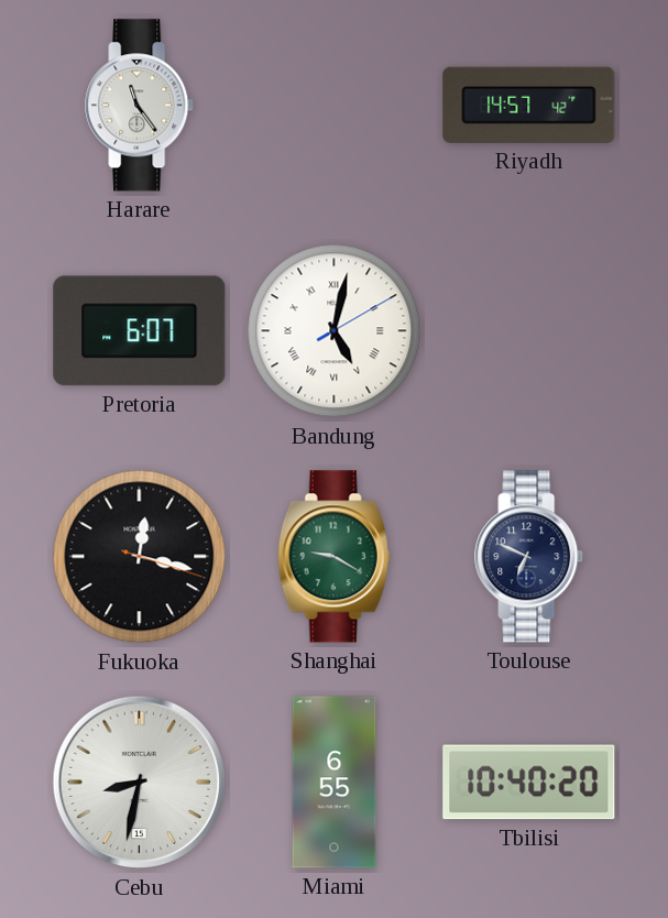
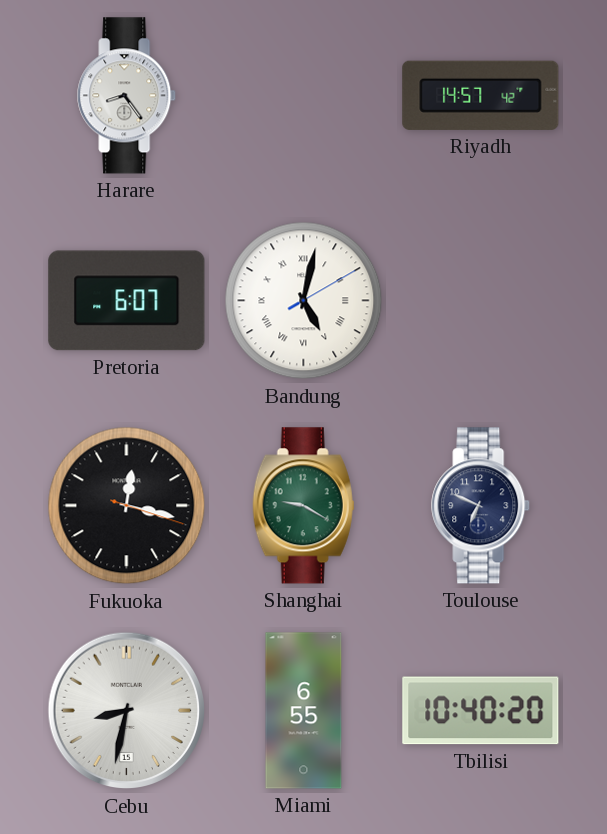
Harare: 11:24 -> 8:24 (127, 96)
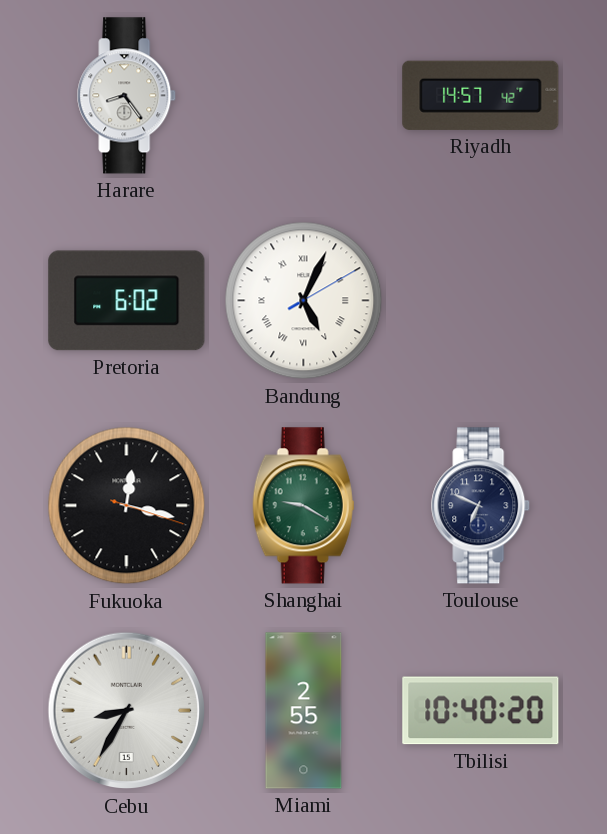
Pretoria: 6:07 -> 6:02 (127, 301)
Bandung: 5:02 -> 5:04 (304, 301)
Cebu: 8:32 -> 8:35 (127, 711)
Miami: 6:55 -> 2:55 (304, 711)
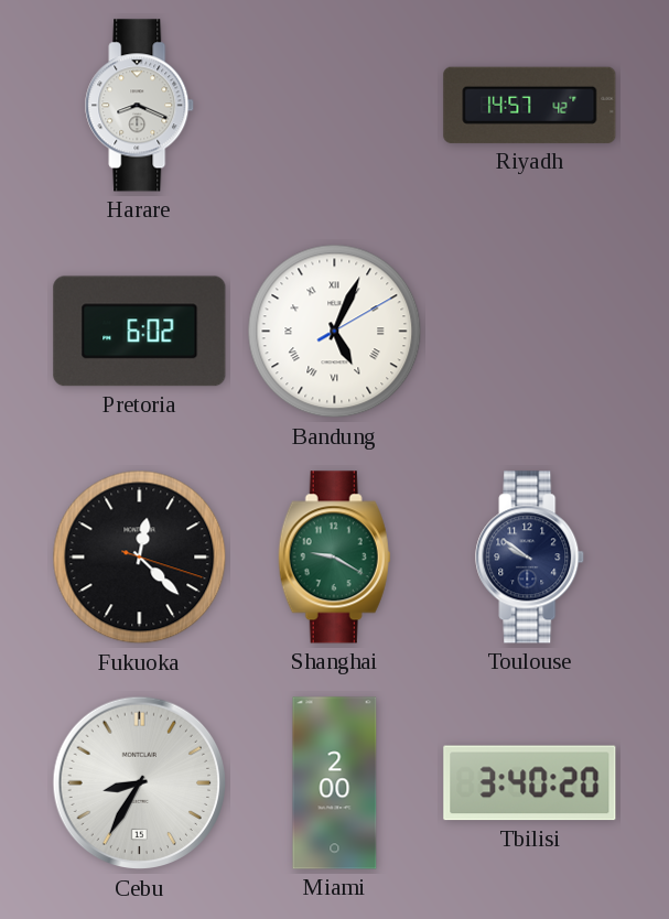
Harare: 8:24 -> 8:19 (140, 106)
Fukuoka: 12:17 -> 12:22 (140, 558)
Toulouse: 6:49 -> 9:51 (530, 558)
Miami: 2:55 -> 2:00 (335, 783)
Tbilisi: 10:40 -> 3:40 (530, 783)
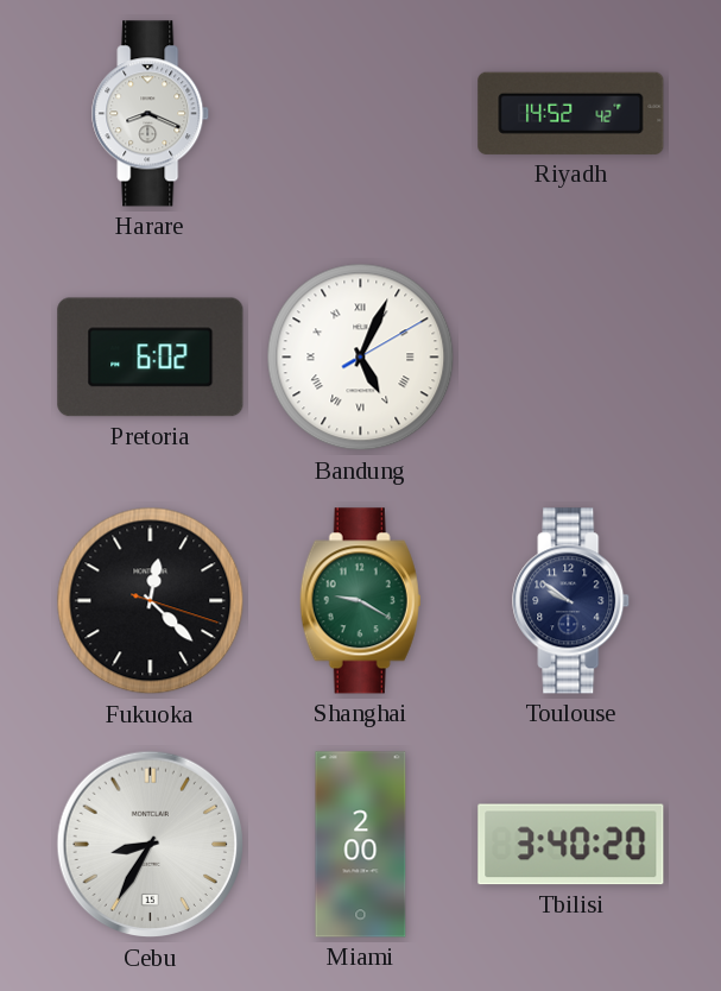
Riyadh: 14:57 -> 14:52 (571, 113)
